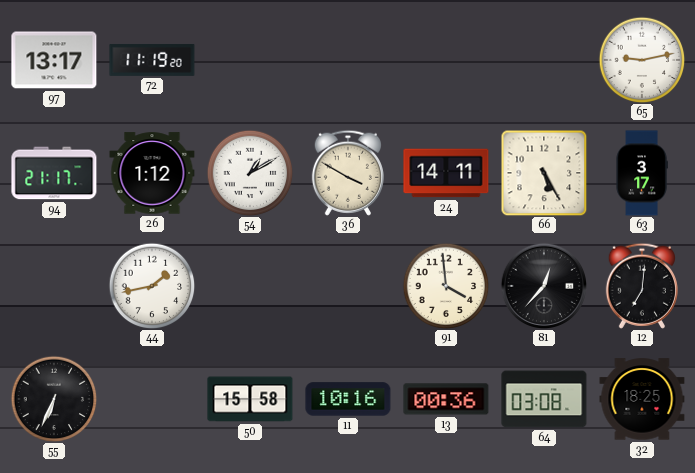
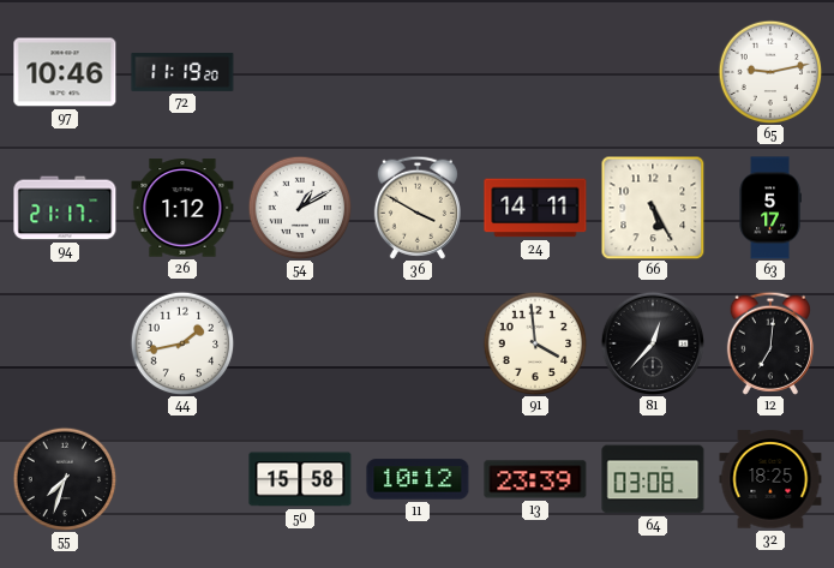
97: 13:17 -> 10:46 (65, 72)
63: 3:17 -> 5:17 (770, 208)
55: 6:34 -> 7:33 (65, 479)
11: 10:16 -> 10:12 (418, 479)
13: 00:36 -> 23:39 (535, 479)
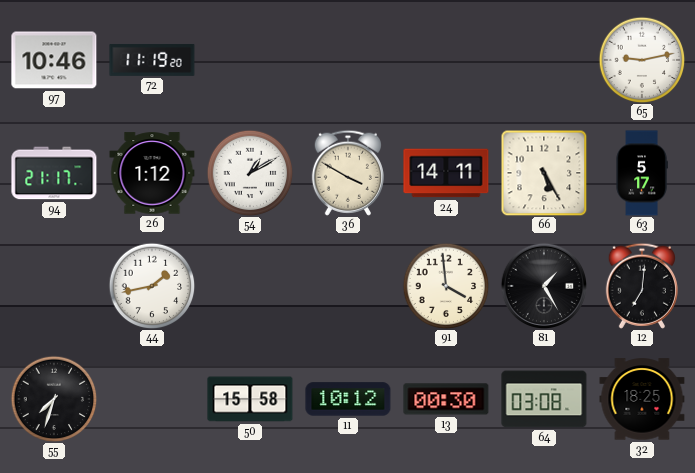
81: 12:37 -> 1:25 (543, 285)
13: 23:39 -> 00:30 (446, 399)
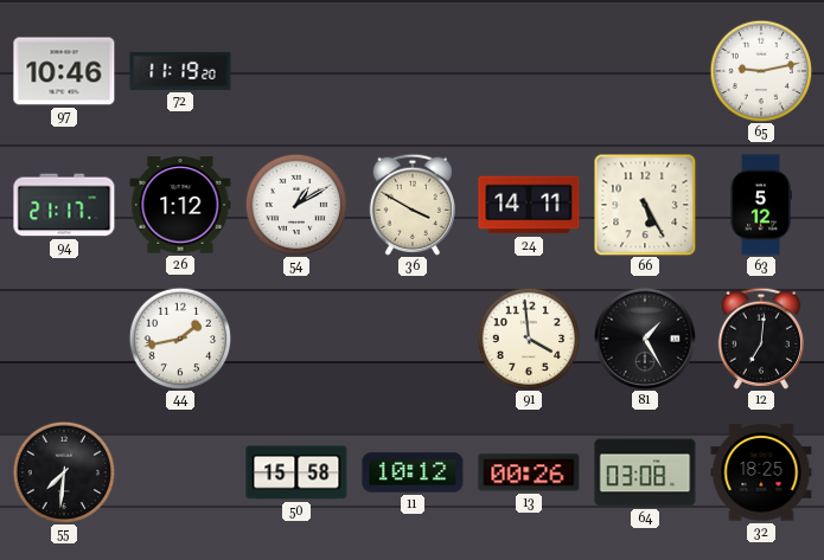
63: 5:17 -> 5:12 (761, 205)
55: 7:33 -> 7:31 (64, 472)
13: 00:30 -> 00:26 (529, 472)
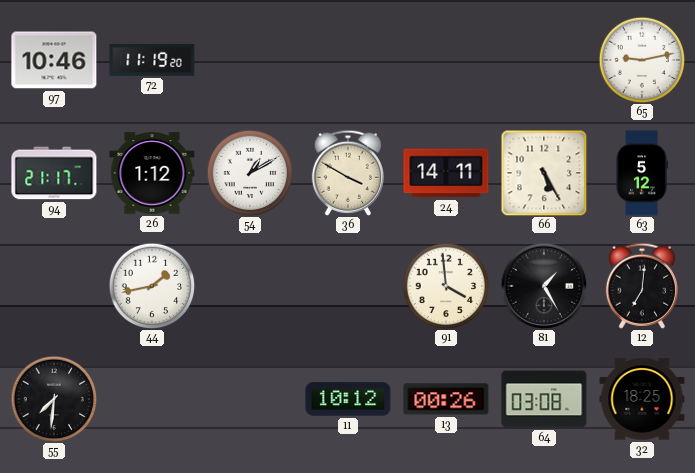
50: 15:58 -> none (296, 472)
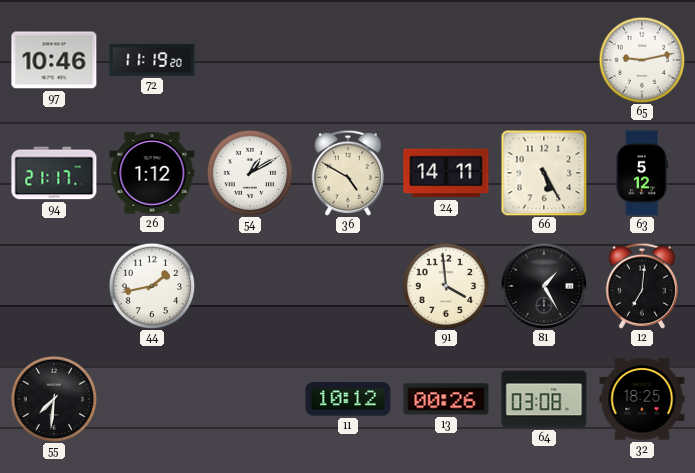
36: 3:50 -> 4:50 (348, 173)
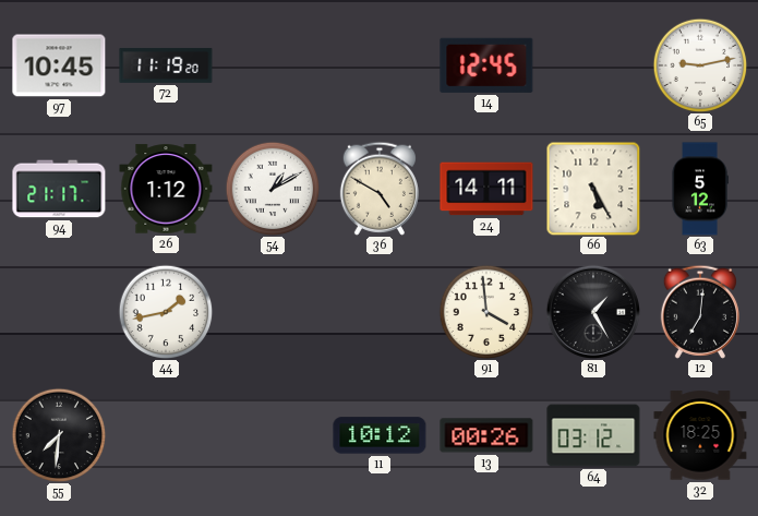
97: 10:46 -> 10:45 (59, 65)
14: none -> 12:45 (486, 65)
64: 03:08 -> 03:12 (593, 435)
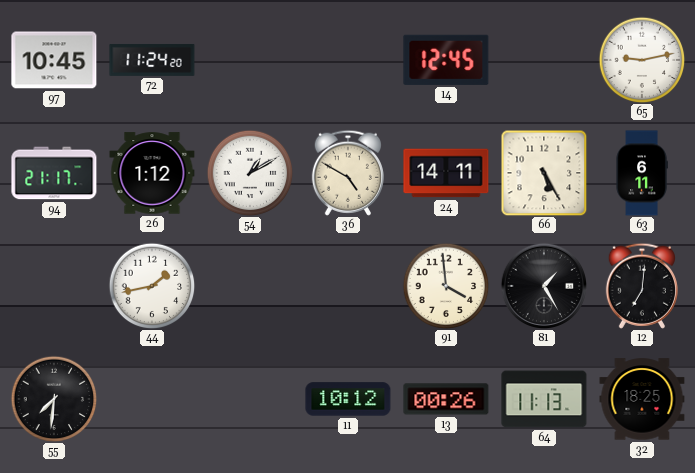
72: 11:19 -> 11:24 (152, 60)
63: 5:12 -> 6:11 (642, 173)
64: 03:12 -> 11:13 (544, 399)
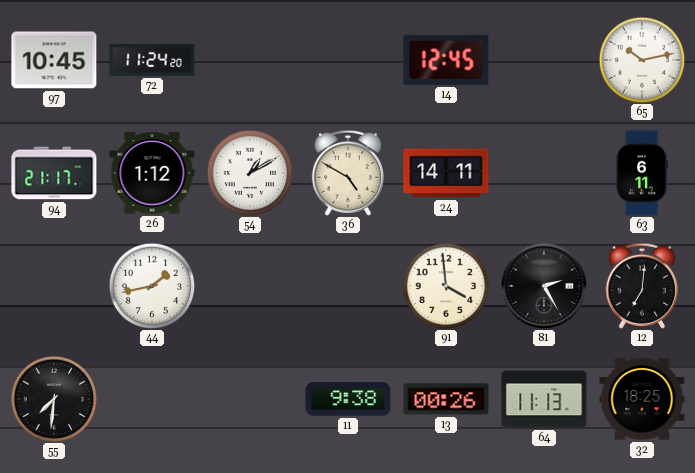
65: 9:13 -> 10:13 (642, 60)
66: 5:25 -> none (544, 173)
81: 1:25 -> 2:25 (543, 285)
11: 10:12 -> 9:38 (348, 399)
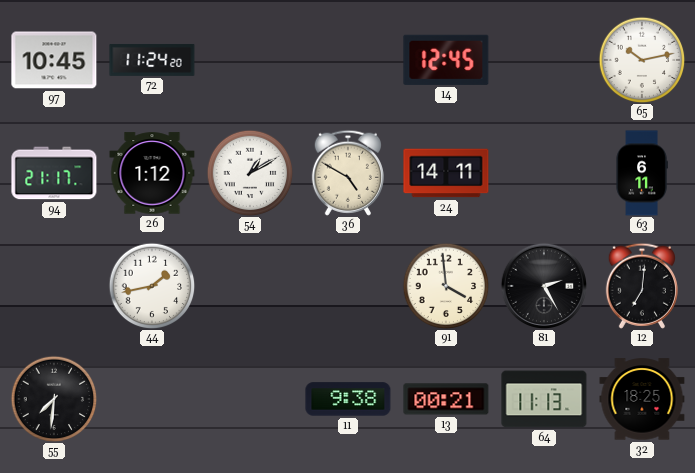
13: 00:26 -> 00:21 (446, 399)
